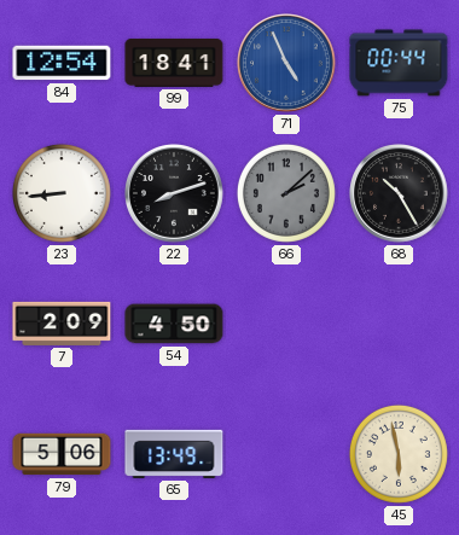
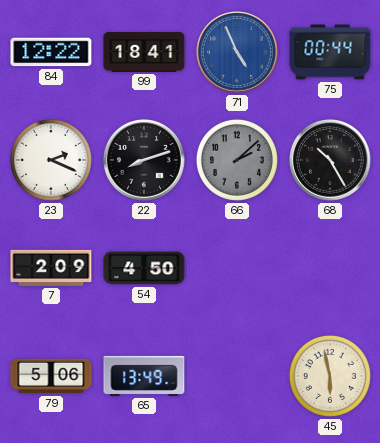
84: 12:54 -> 12:22 (51, 52)
23: 8:44 -> 2:19 (51, 160)
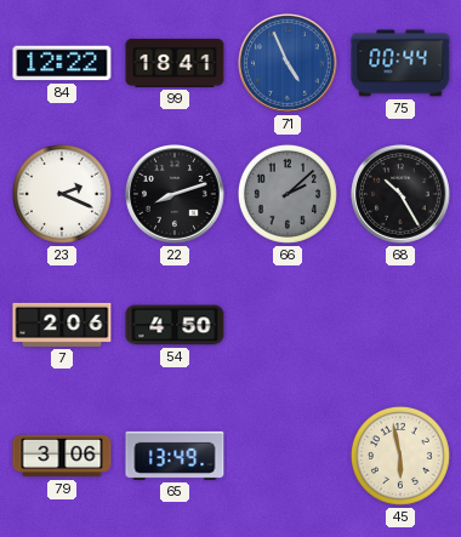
7: 2:09 -> 2:06 (62, 325)
79: 5:06 -> 3:06 (62, 456)
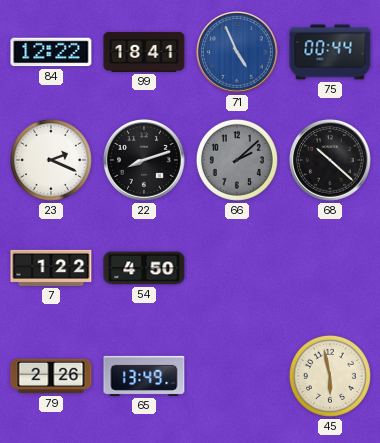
68: 10:25 -> 10:22 (331, 161)
7: 2:06 -> 1:22 (51, 268)
79: 3:06 -> 2:26 (51, 376)
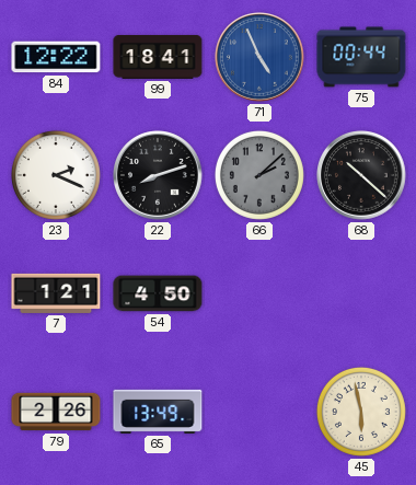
7: 1:22 -> 1:21 (56, 293)
